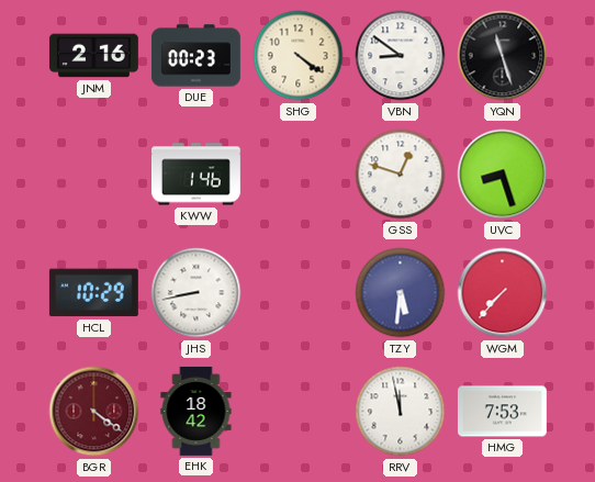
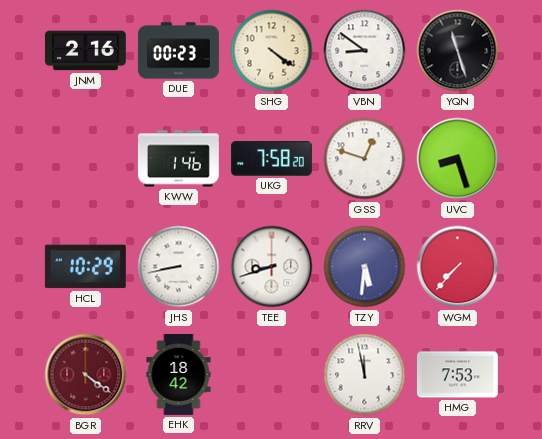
UKG: none -> 7:58 (271, 159)
TEE: none -> 8:42 (272, 267)
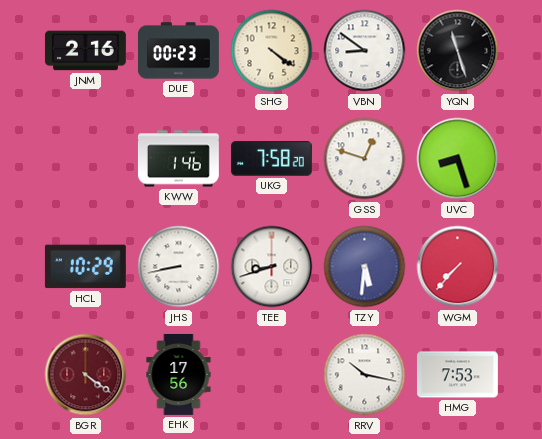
EHK: 18:42 -> 17:56 (179, 374)
RRV: 11:58 -> 10:17 (365, 375)
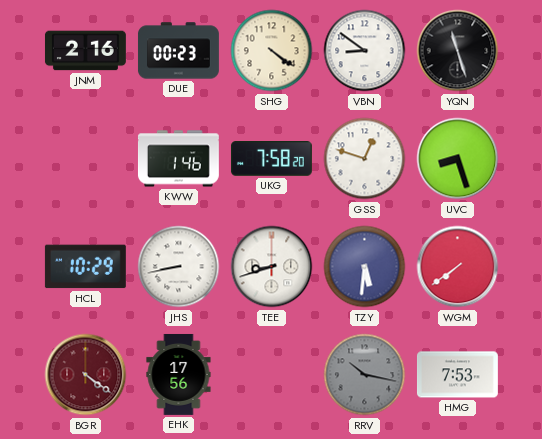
WGM: 7:37 -> 7:39 (458, 267)
RRV dial: white -> grey (365, 375)
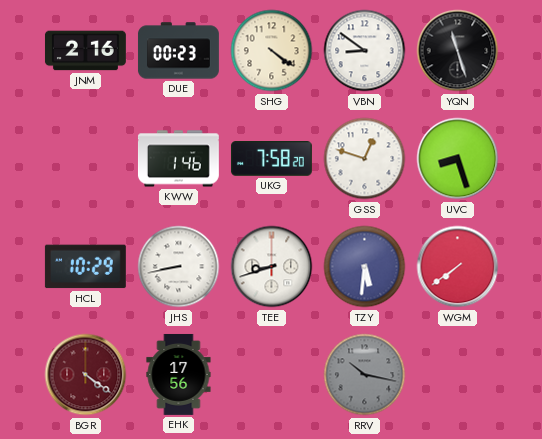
HMG: 7:53 -> none (457, 375)
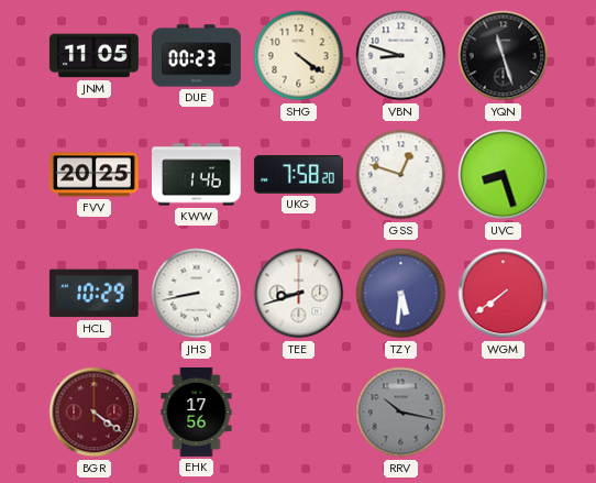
JNM: 2:16 -> 11:05 (93, 56)
VBN: 8:51 -> 8:48 (401, 56)
FVV: none -> 20:25 (93, 175)
